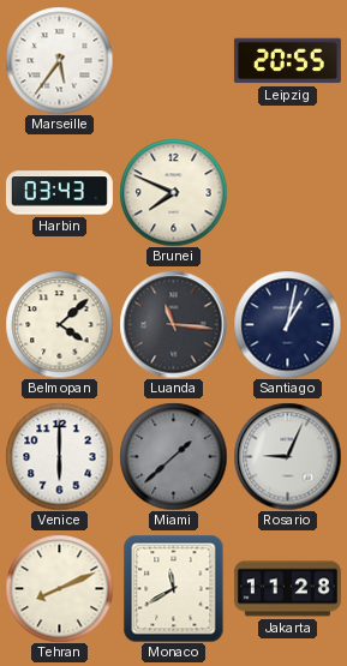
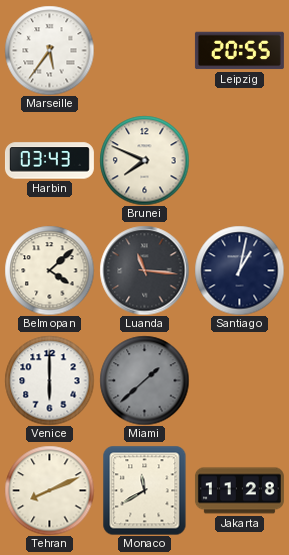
Rosario: 9:04 -> none (287, 456)
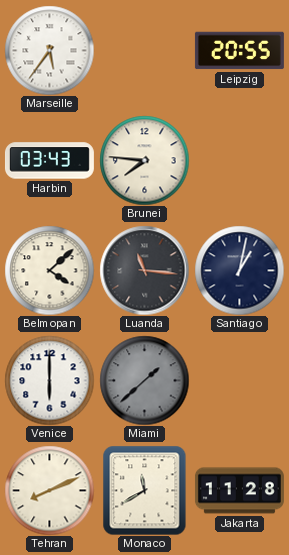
Brunei: 7:49 -> 7:46 (144, 160)
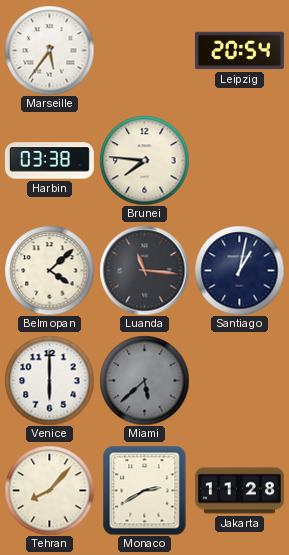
Leipzig: 20:55 -> 20:54 (239, 51)
Harbin: 03:43 -> 03:38 (49, 161)
Miami: 1:38 -> 5:38 (144, 380)
Tehran: 8:11 -> 8:07 (49, 490)
Monaco: 11:40 -> 2:40 (145, 490)
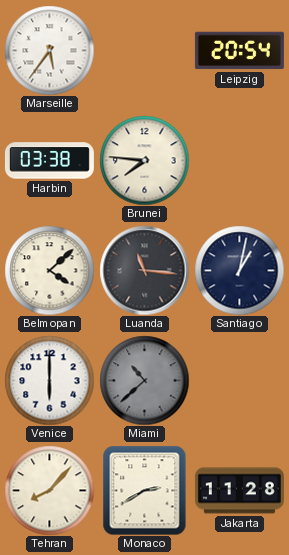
Miami: 5:38 -> 10:38 (144, 380)
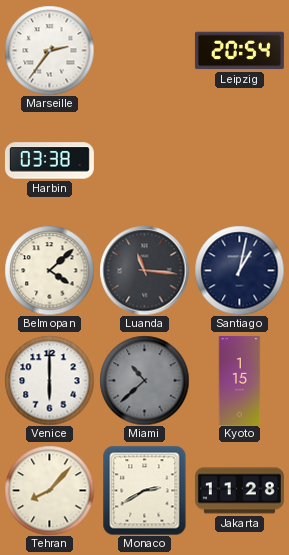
Marseille: 5:36 -> 2:36 (49, 50)
Brunei: 7:46 -> none (144, 160)
Kyoto: none -> 1:15 (240, 380)
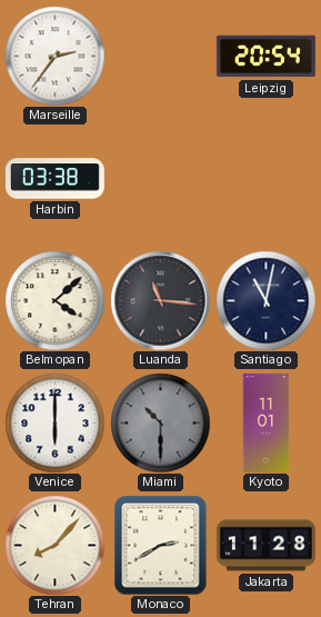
Santiago: 1:02 -> 11:02 (265, 300)
Miami: 10:38 -> 10:30 (160, 422)
Kyoto: 1:15 -> 11:01 (267, 422)
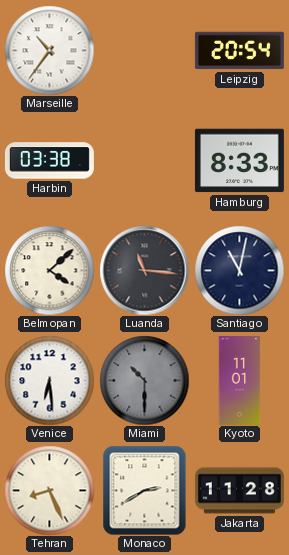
Marseille: 2:36 -> 10:36 (49, 50)
Hamburg: none -> 8:33 (239, 161)
Venice: 6:00 -> 6:29 (49, 380)
Tehran: 8:07 -> 8:26 (49, 490)
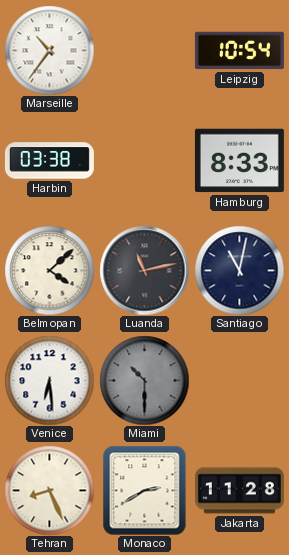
Leipzig: 20:54 -> 10:54 (239, 51)
Luanda: 11:16 -> 11:13 (144, 270)
Kyoto: 11:01 -> none (240, 380)
